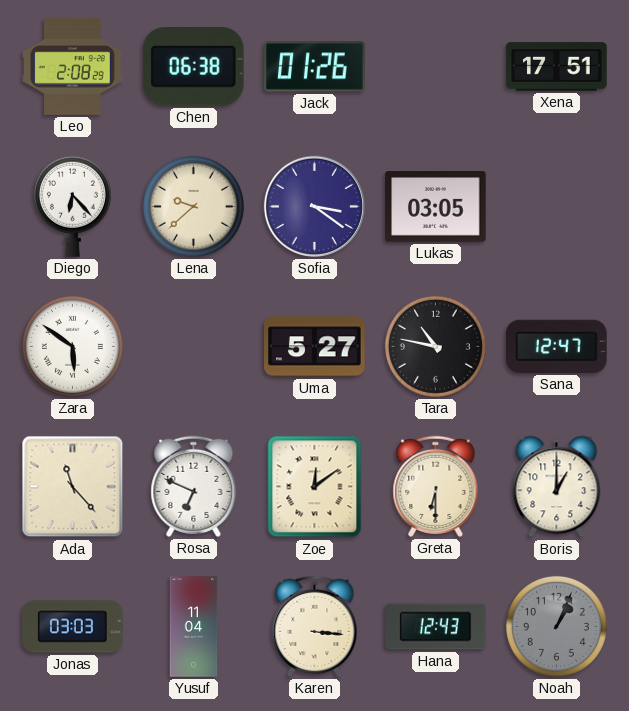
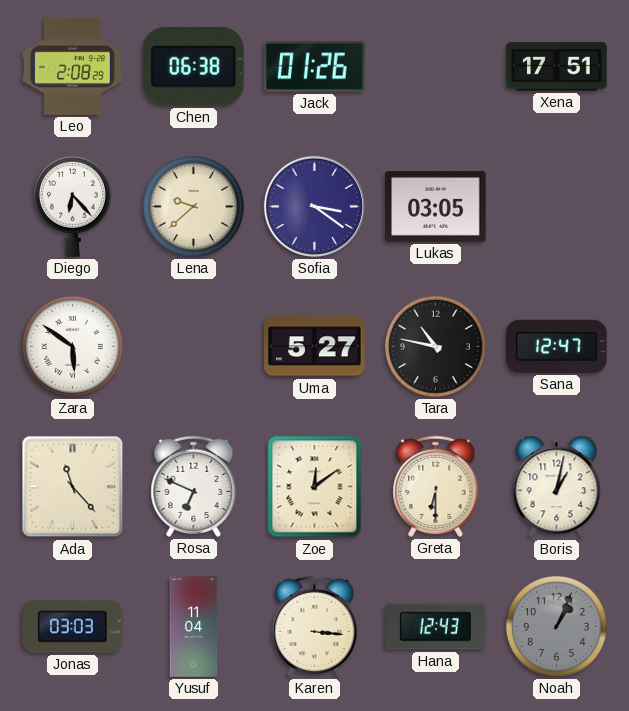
Boris: 1:00 -> 1:02 (557, 487)
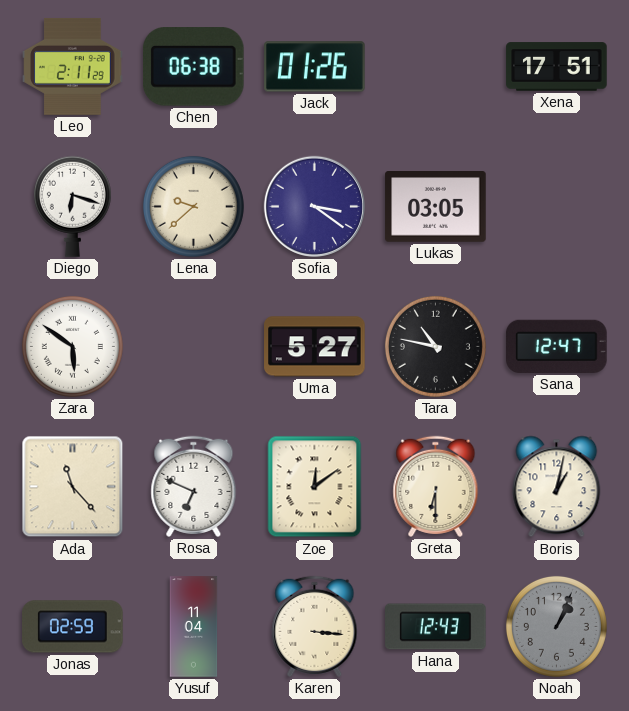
Leo: 2:08 -> 2:11 (73, 66)
Diego: 6:23 -> 6:18 (72, 206)
Jonas: 03:03 -> 02:59 (73, 627)
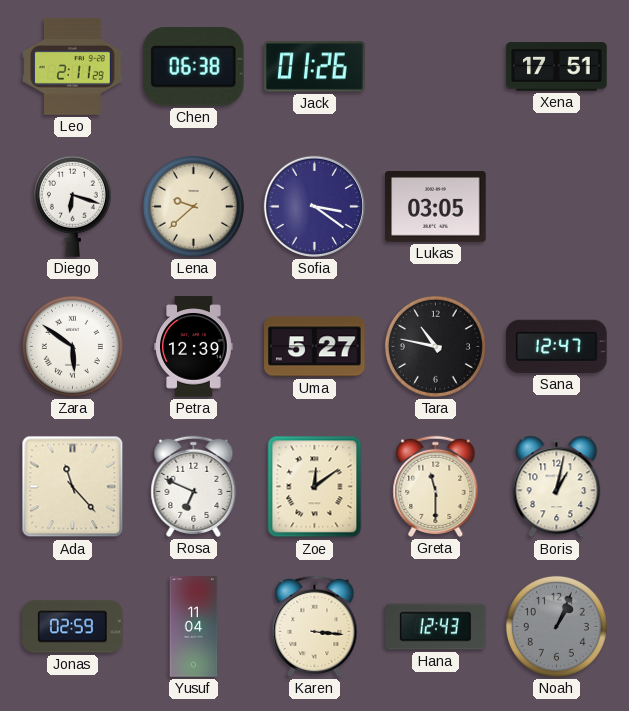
Petra: none -> 12:39 (194, 347)
Greta: 6:30 -> 11:30 (436, 486)
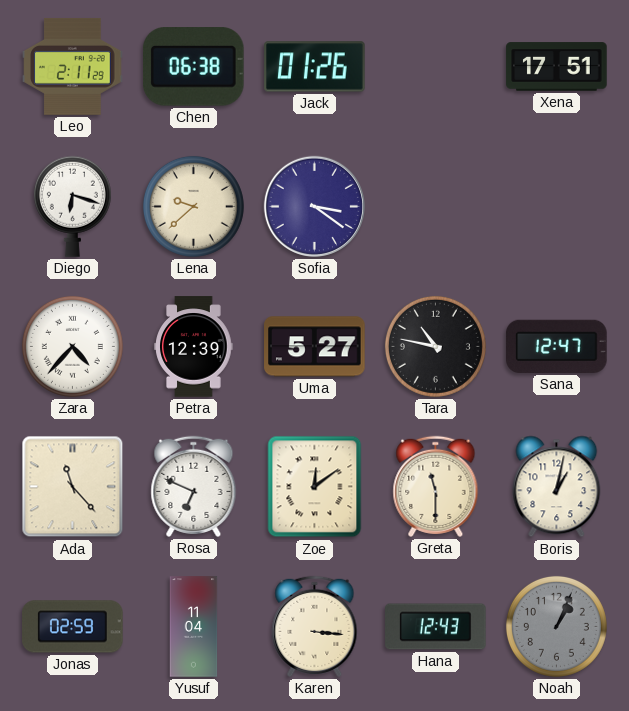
Lukas: 03:05 -> none (436, 207)
Zara: 5:51 -> 4:37 (72, 346)
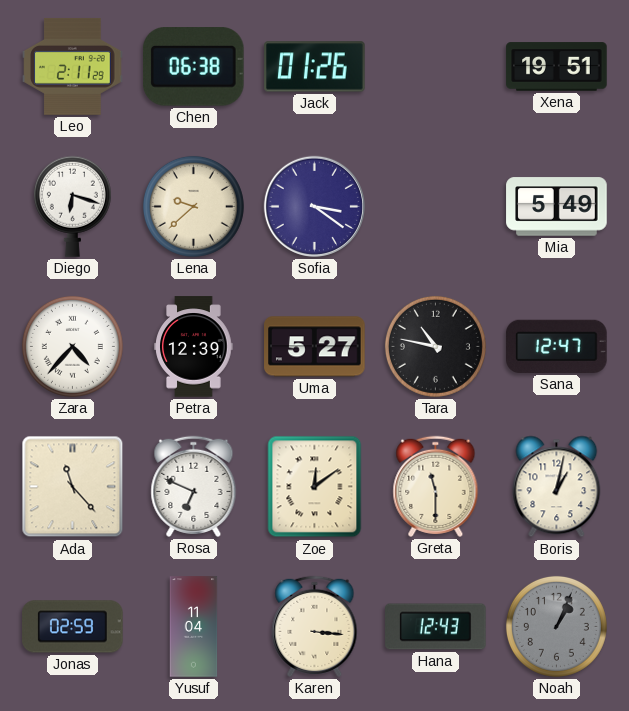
Xena: 17:51 -> 19:51 (557, 67)
Mia: none -> 5:49 (557, 207)
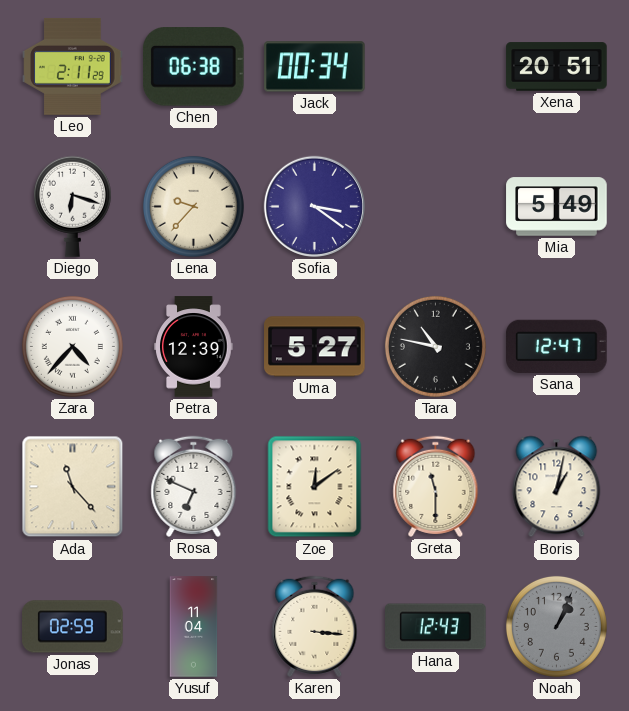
Jack: 01:26 -> 00:34 (315, 67)
Xena: 19:51 -> 20:51 (557, 67)
Lena: 9:38 -> 9:37 (193, 206)
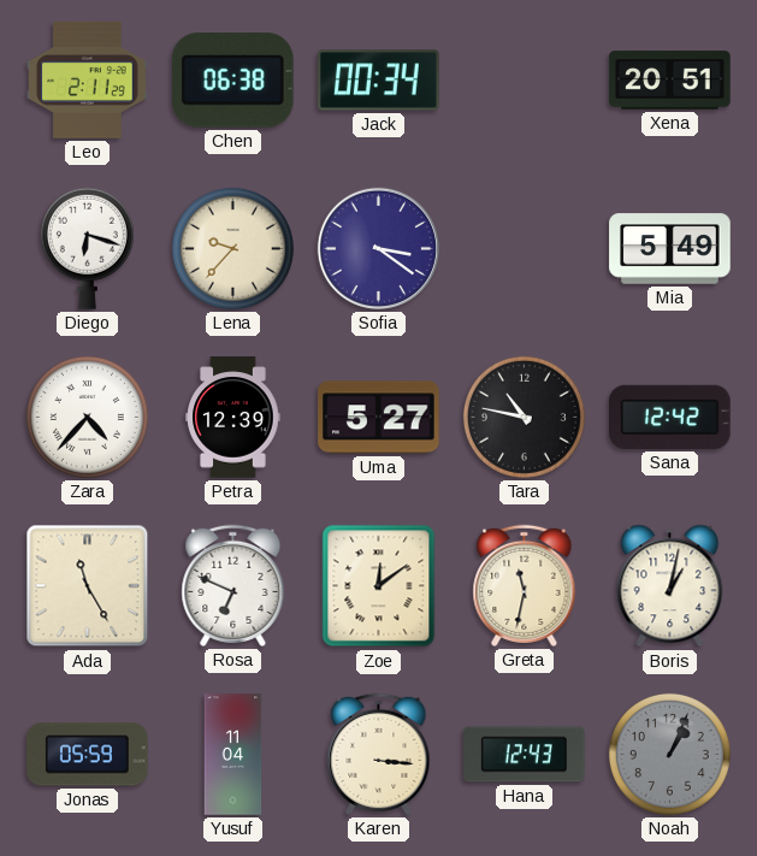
Sana: 12:47 -> 12:42 (670, 417)
Ada: 11:23 -> 11:25 (88, 586)
Greta: 11:30 -> 11:32 (525, 585)
Jonas: 02:59 -> 05:59 (88, 755)
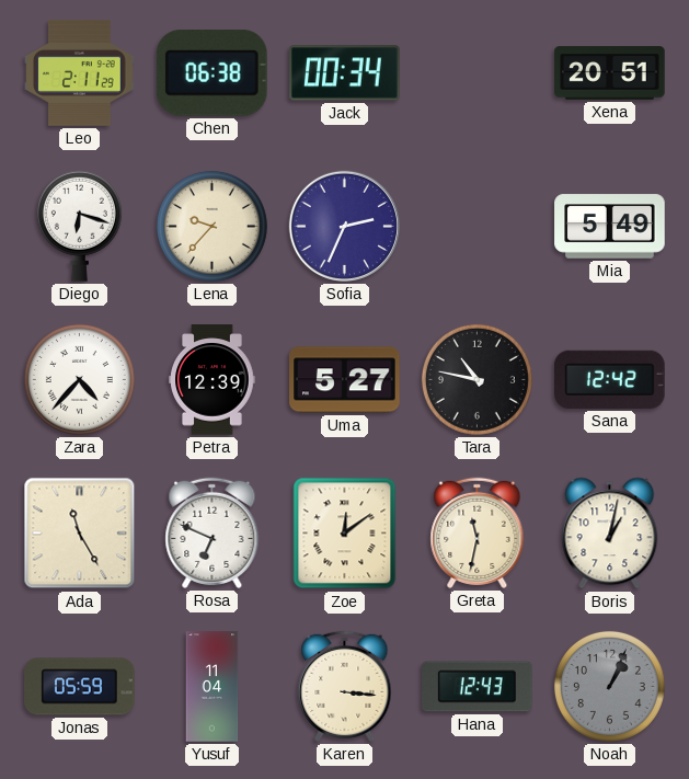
Sofia: 3:21 -> 2:34 (344, 226)
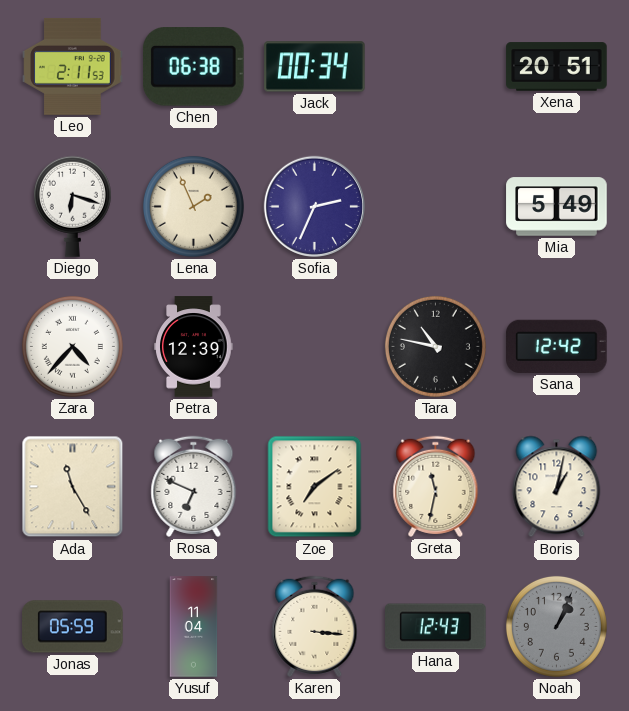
Leo: 2:11:29 -> 2:11:53 (73, 66)
Lena: 9:37 -> 1:56 (193, 206)
Uma: 5:27 -> none (345, 380)
Zoe: 12:09 -> 7:09 (315, 487)
